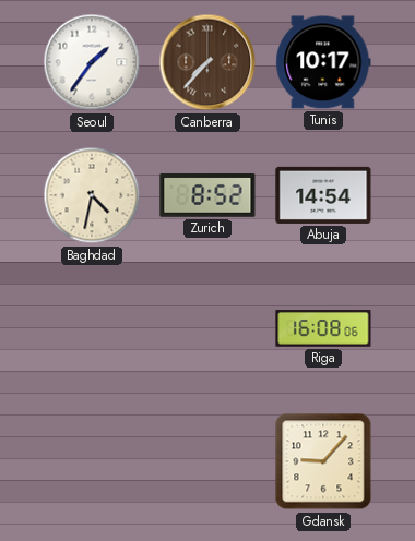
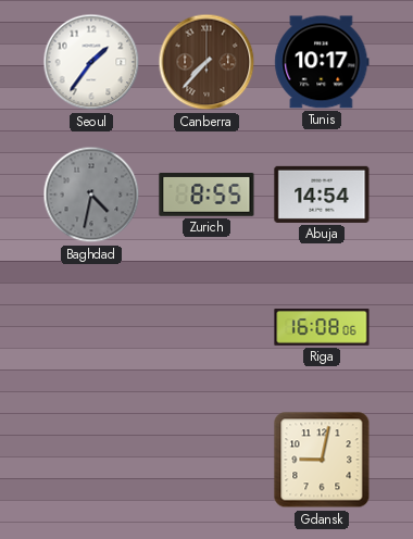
Baghdad dial: cream -> grey (91, 195)
Zurich: 8:52 -> 8:55 (206, 196)
Gdansk: 9:07 -> 9:02 (322, 460)
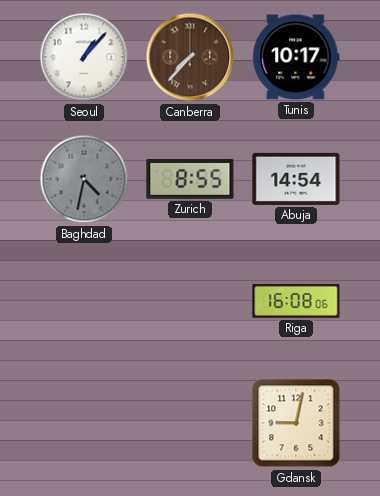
Seoul: 1:36 -> 1:07 (84, 57)
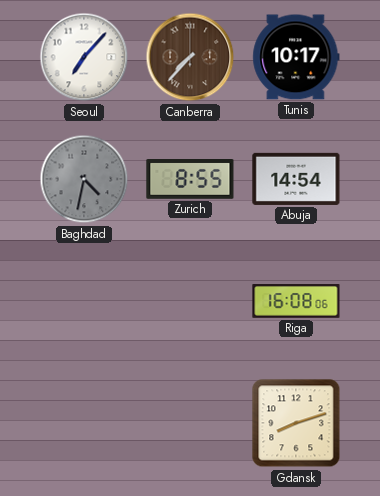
Seoul: 1:07 -> 7:07 (84, 57)
Gdansk: 9:02 -> 8:12 (296, 423)
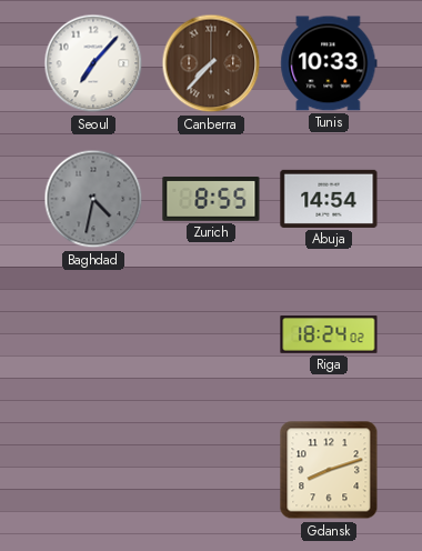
Tunis: 10:17 -> 10:33 (329, 63)
Riga: 16:08 -> 18:24 (329, 334)
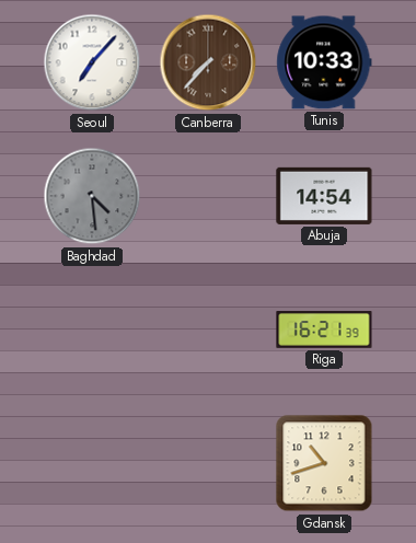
Baghdad: 4:32 -> 4:29 (92, 196)
Zurich: 8:55 -> none (211, 200)
Riga: 18:24 -> 16:21 (324, 330)
Gdansk: 8:12 -> 10:42 (324, 463)
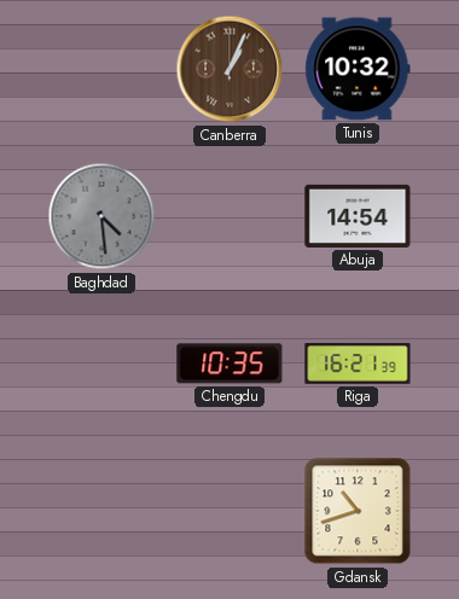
Seoul: 7:07 -> none (92, 62)
Canberra: 7:37 -> 1:04 (230, 69)
Tunis: 10:33 -> 10:32 (358, 69)
Chengdu: none -> 10:35 (230, 364)
